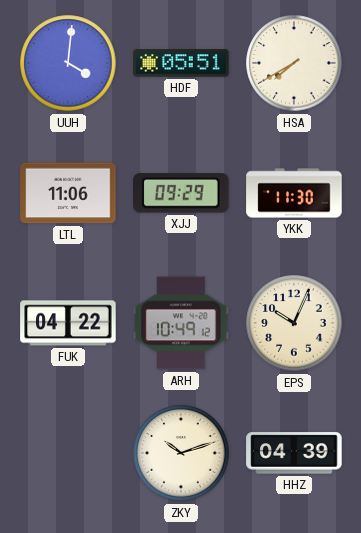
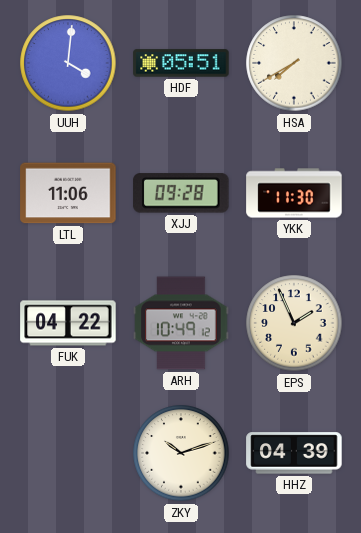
XJJ: 09:29 -> 09:28 (181, 193)
EPS: 10:04 -> 1:56 (294, 323)
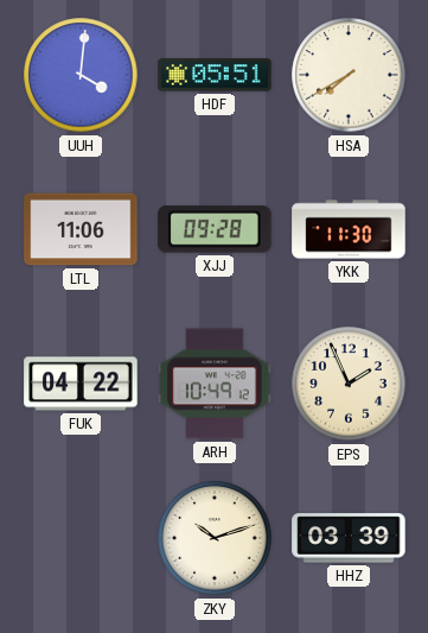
HHZ: 04:39 -> 03:39 (349, 538)
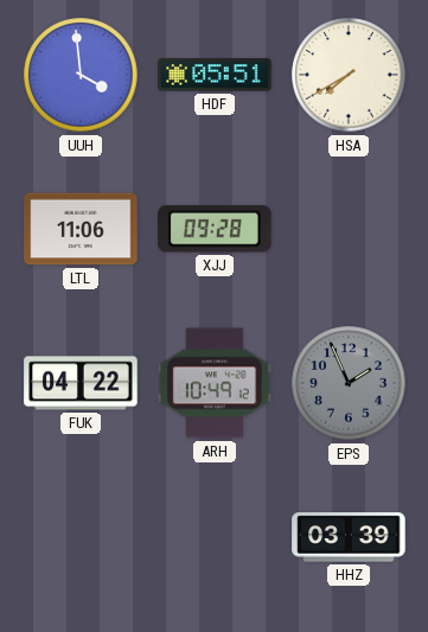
UUH: 4:01 -> 3:59 (81, 75)
YKK: 11:30 -> none (349, 229)
EPS dial: cream -> grey (349, 383)
ZKY: 10:12 -> none (215, 538)
